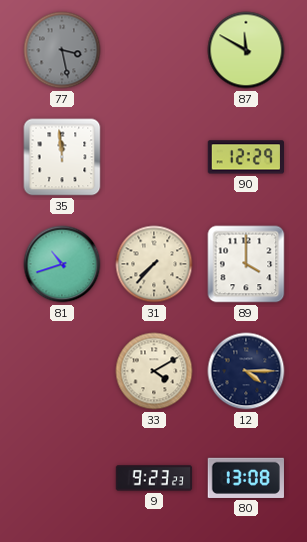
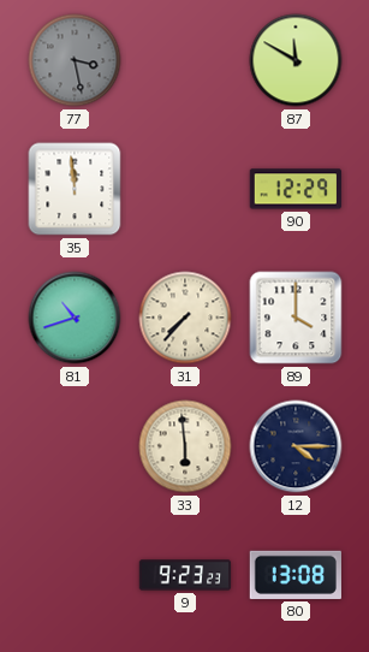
33: 4:10 -> 5:59 (185, 446)
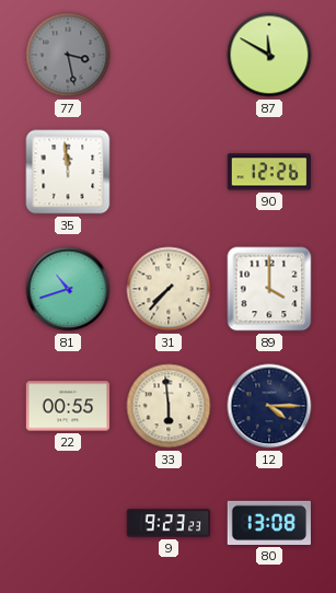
90: 12:29 -> 12:26 (268, 172)
22: none -> 00:55 (68, 406)
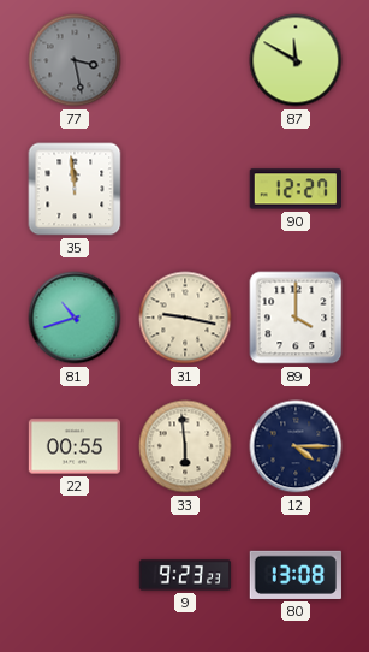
90: 12:26 -> 12:27 (294, 189)
31: 7:37 -> 9:17 (185, 318)
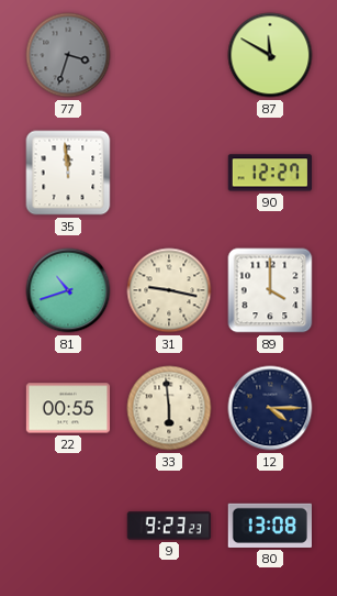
77: 3:28 -> 3:33 (68, 55)
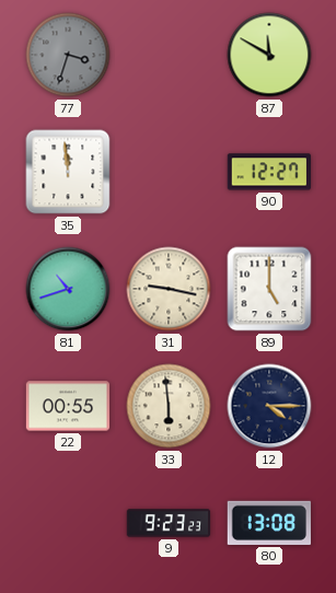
89: 4:00 -> 5:00 (269, 289)
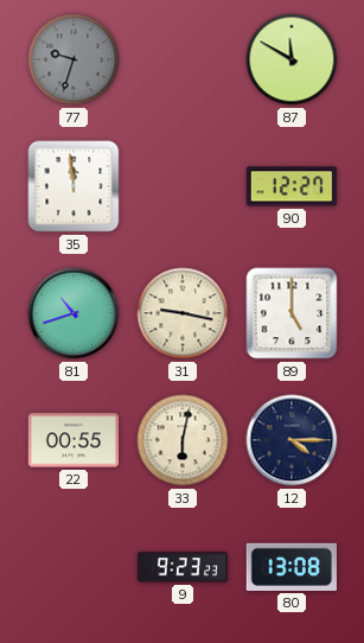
77: 3:33 -> 9:33 (74, 59)
33: 5:59 -> 6:02 (183, 440)
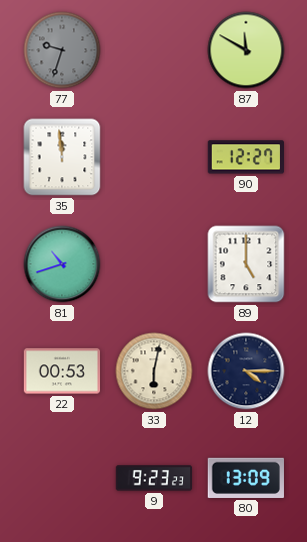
31: 9:17 -> none (183, 313)
22: 00:55 -> 00:53 (62, 371)
80: 13:08 -> 13:09 (246, 478)
